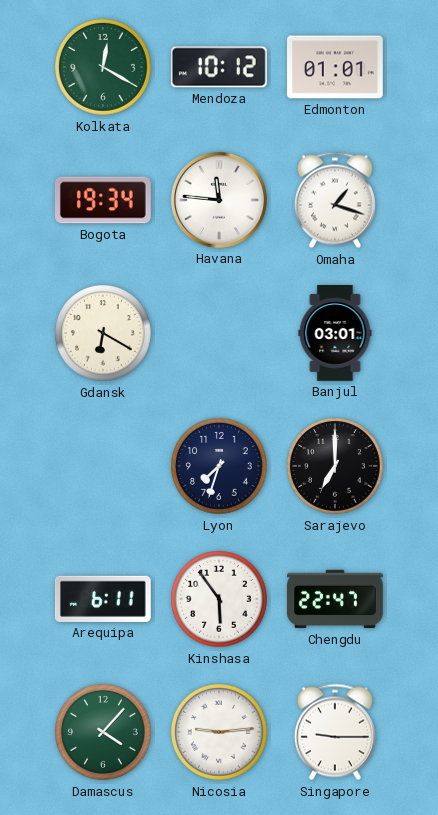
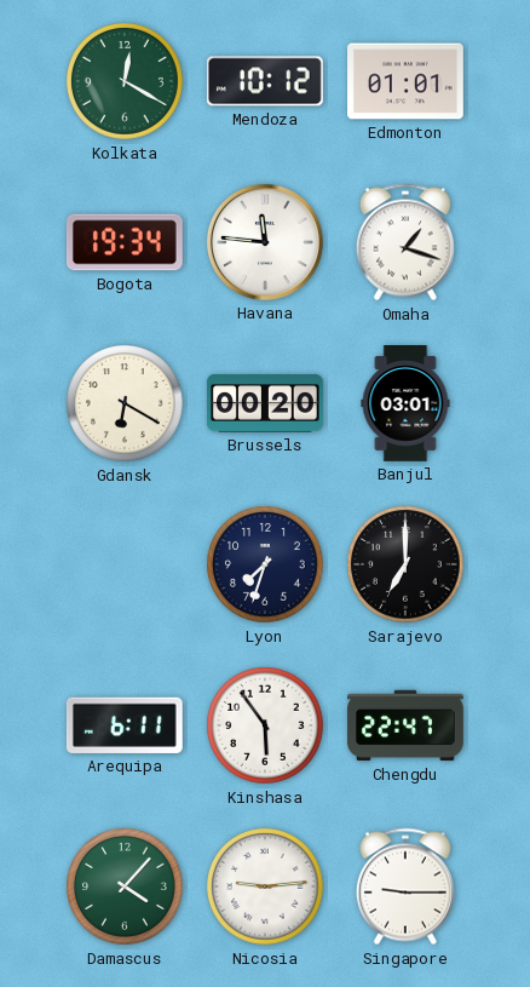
Brussels: none -> 00:20 (266, 404)
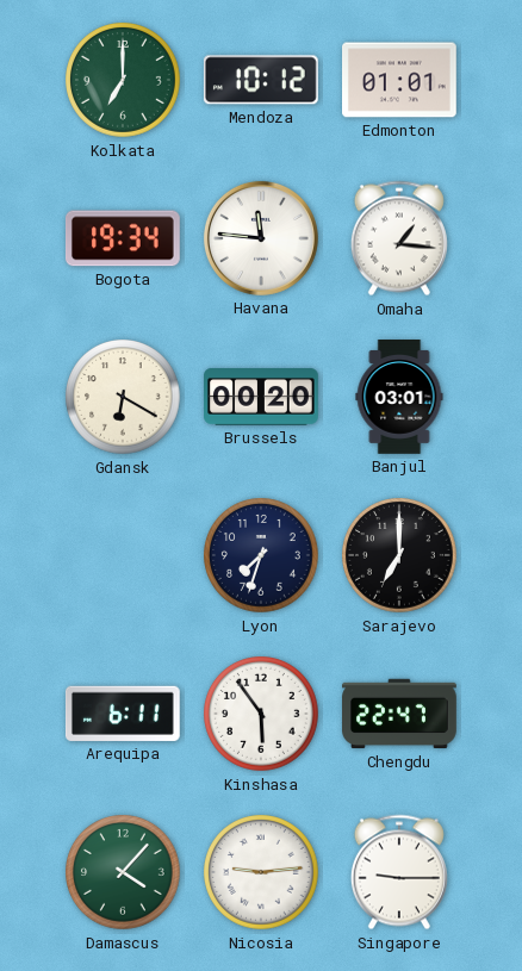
Kolkata: 12:20 -> 7:00 (124, 81)
Omaha: 1:18 -> 1:16 (399, 238)
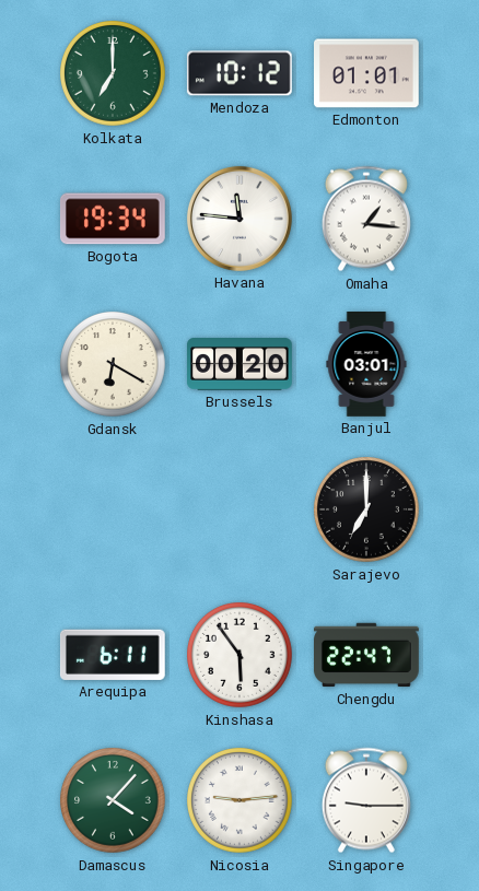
Lyon: 7:33 -> none (262, 556)
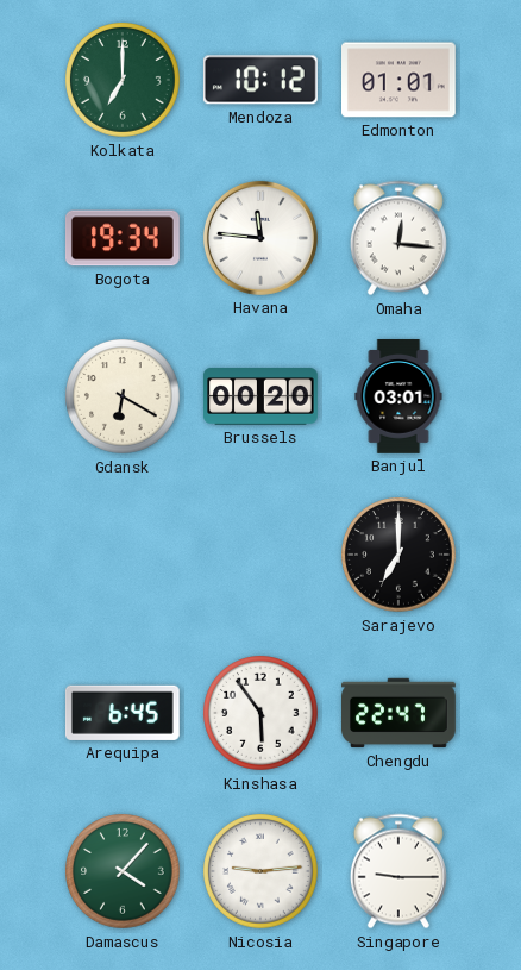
Omaha: 1:16 -> 12:16 (398, 238)
Arequipa: 6:11 -> 6:45 (123, 713)
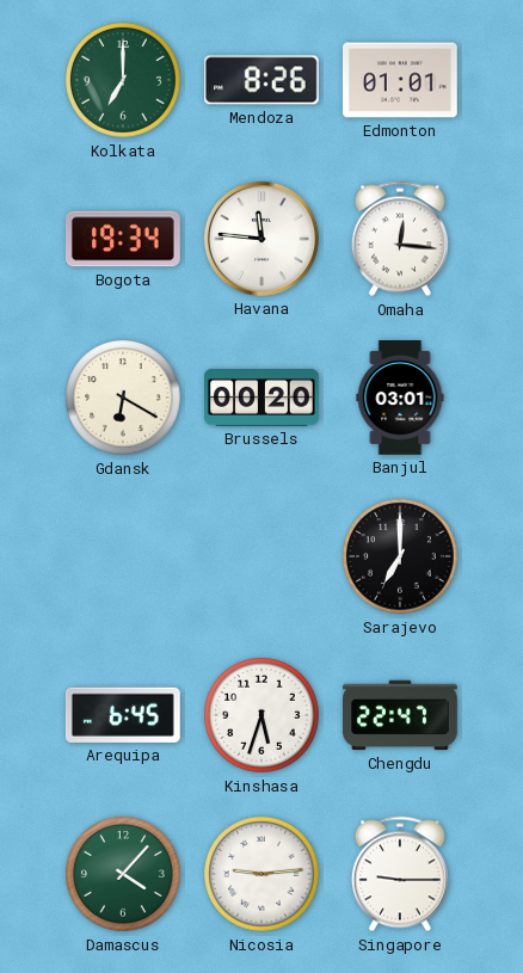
Mendoza: 10:12 -> 8:26 (261, 80)
Kinshasa: 5:54 -> 5:33 (263, 716)
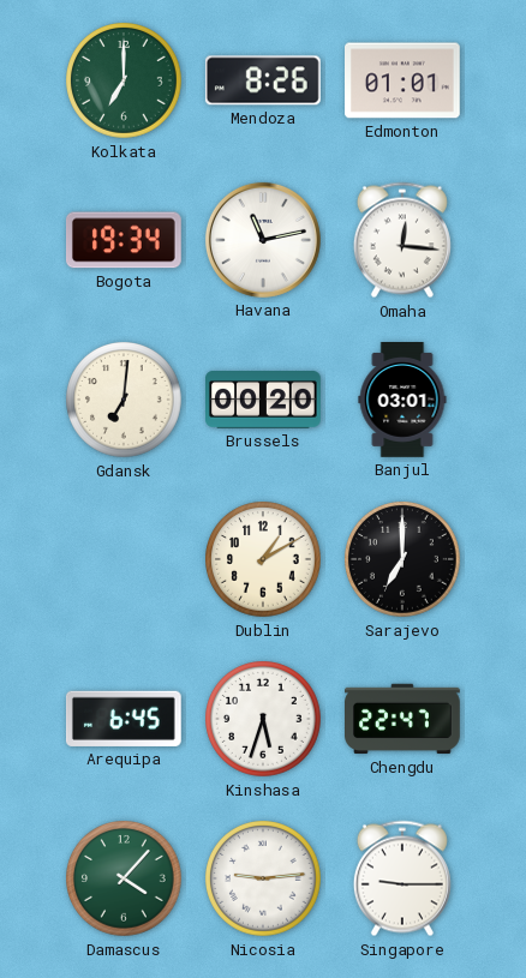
Havana: 11:46 -> 11:13 (263, 240)
Gdansk: 6:20 -> 7:01 (125, 401)
Dublin: none -> 1:10 (264, 560)
